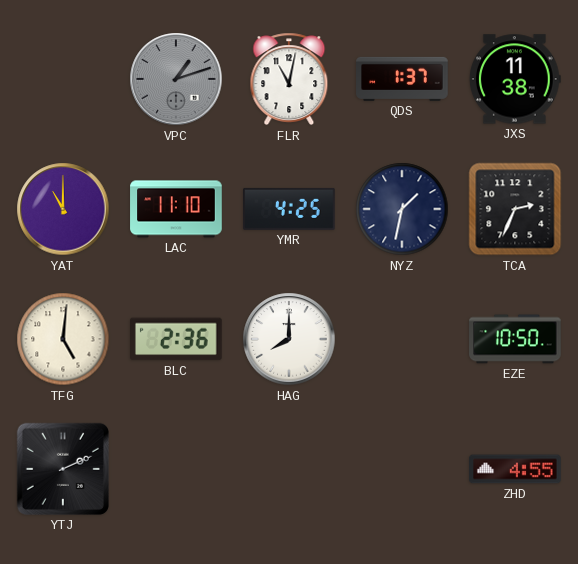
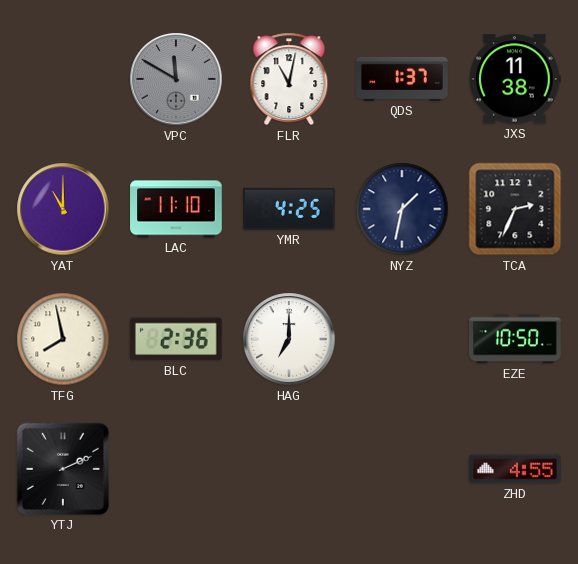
VPC: 1:12 -> 11:50 (176, 79)
TFG: 5:01 -> 7:58 (63, 339)
HAG: 8:00 -> 7:00 (289, 339)
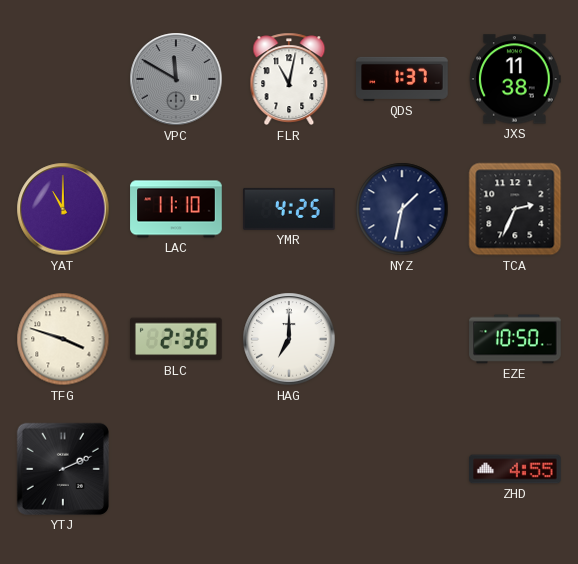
TFG: 7:58 -> 3:48 (63, 339)
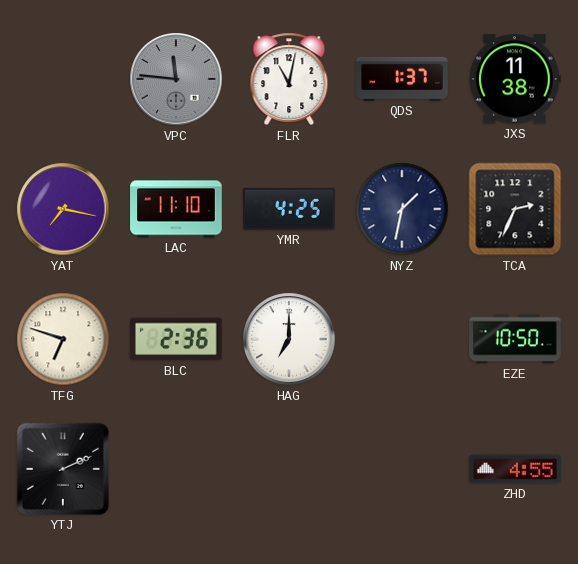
VPC: 11:50 -> 11:46 (176, 79)
YAT: 11:00 -> 7:17 (63, 209)
TFG: 3:48 -> 6:48 (63, 339)
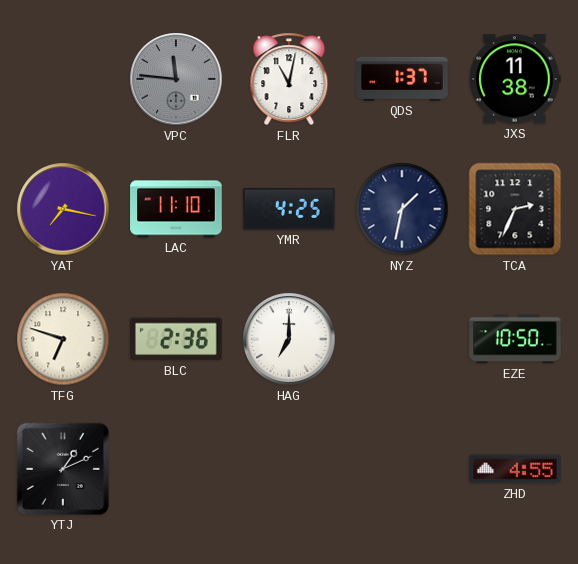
YTJ: 2:11 -> 1:11 (63, 469)
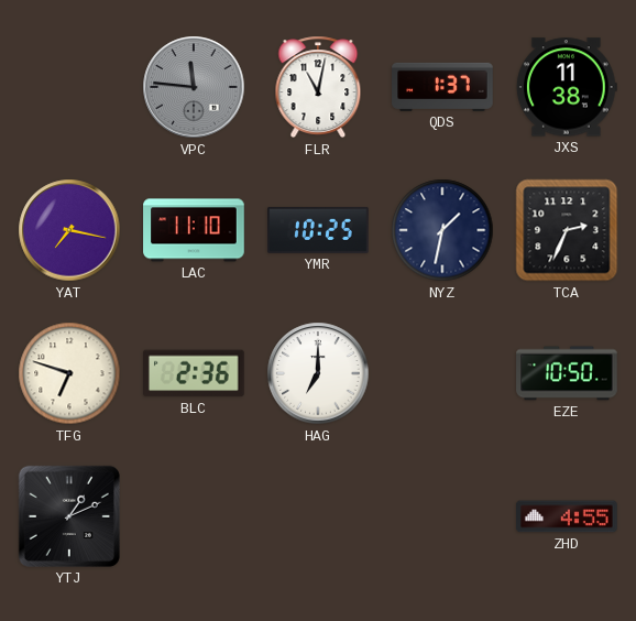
YMR: 4:25 -> 10:25 (318, 230)
